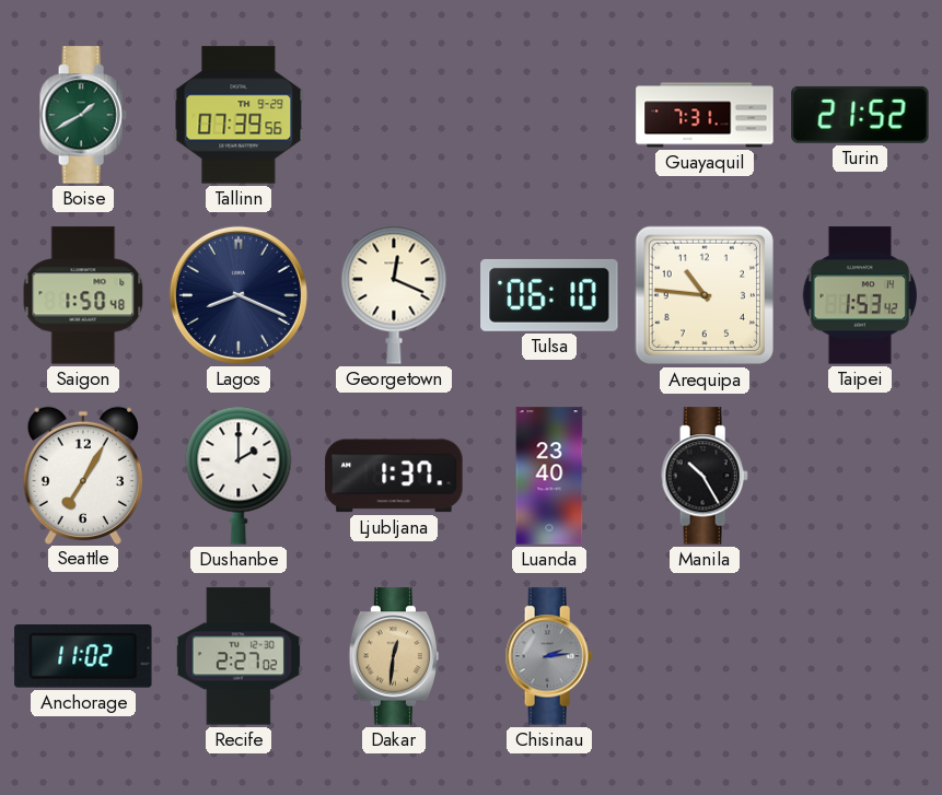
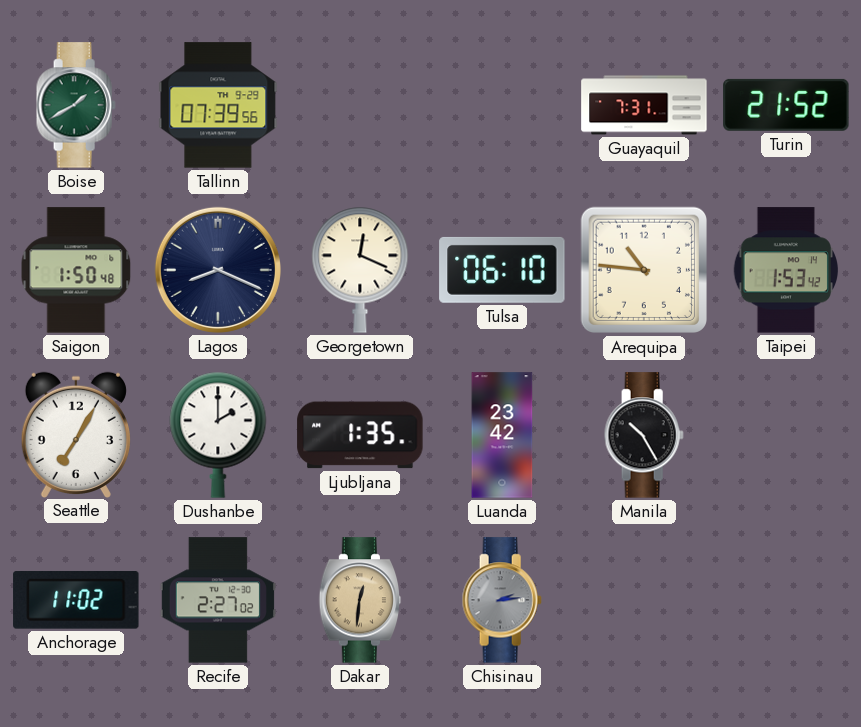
Ljubljana: 1:37 -> 1:35 (360, 435)
Luanda: 23:40 -> 23:42 (502, 435)
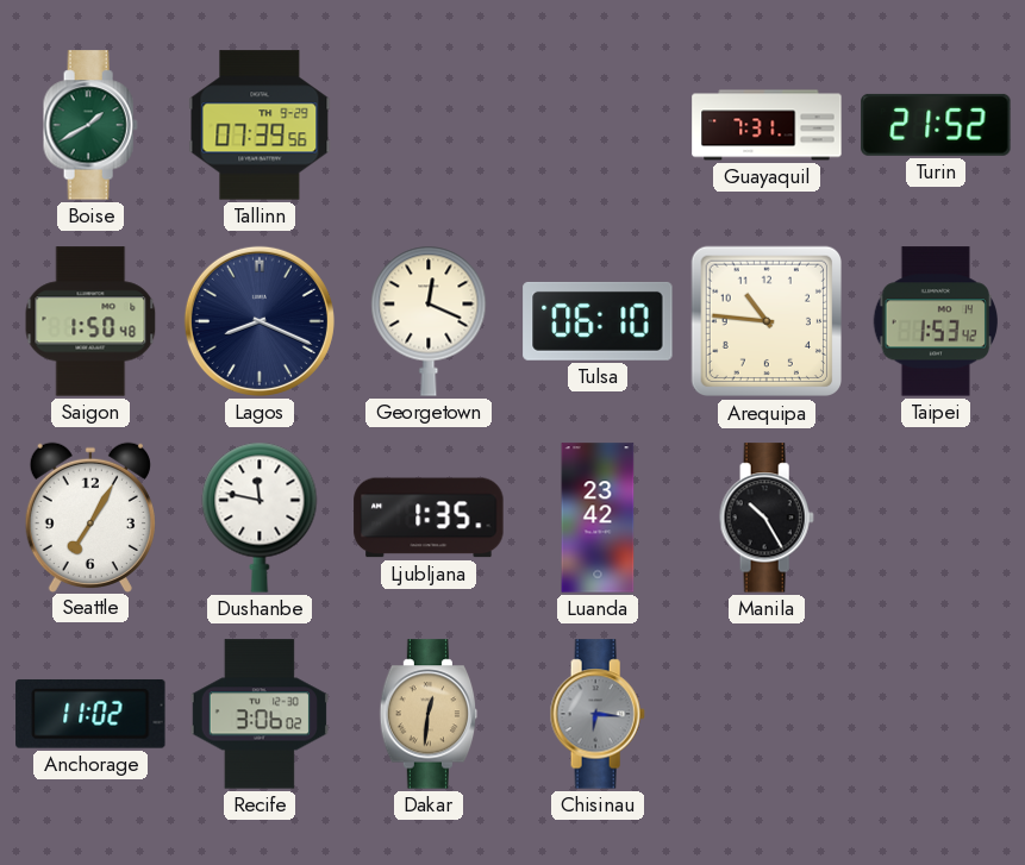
Dushanbe: 2:00 -> 11:47 (260, 518)
Recife: 2:27 -> 3:06 (260, 714)
Chisinau: 2:14 -> 6:16 (598, 714)
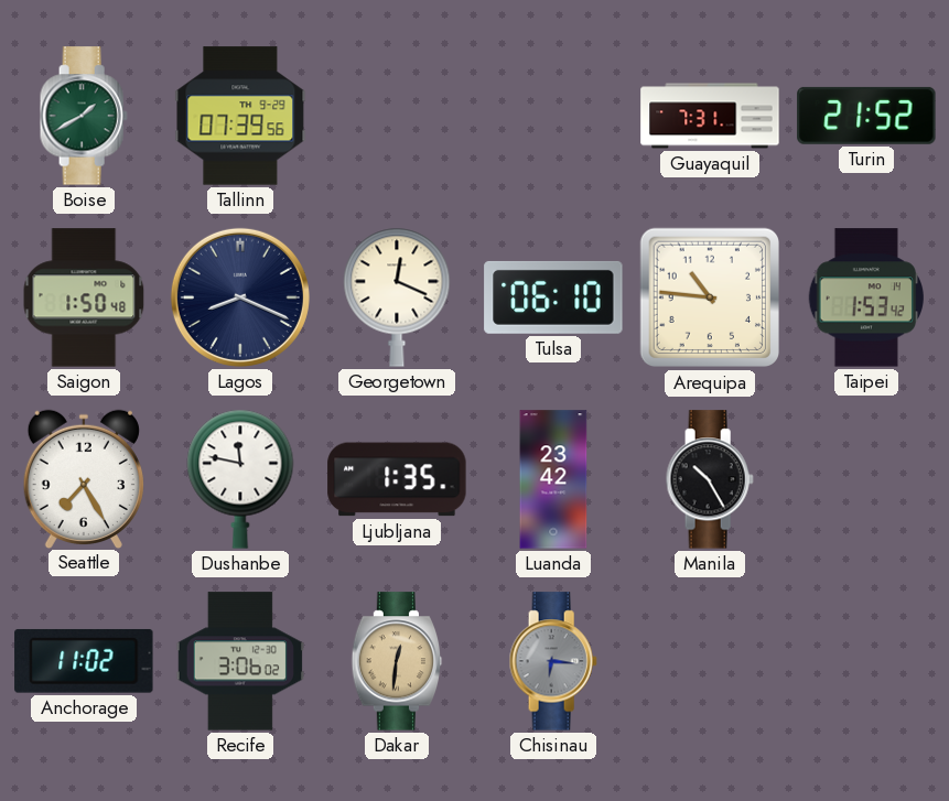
Seattle: 7:05 -> 7:25 (84, 478)
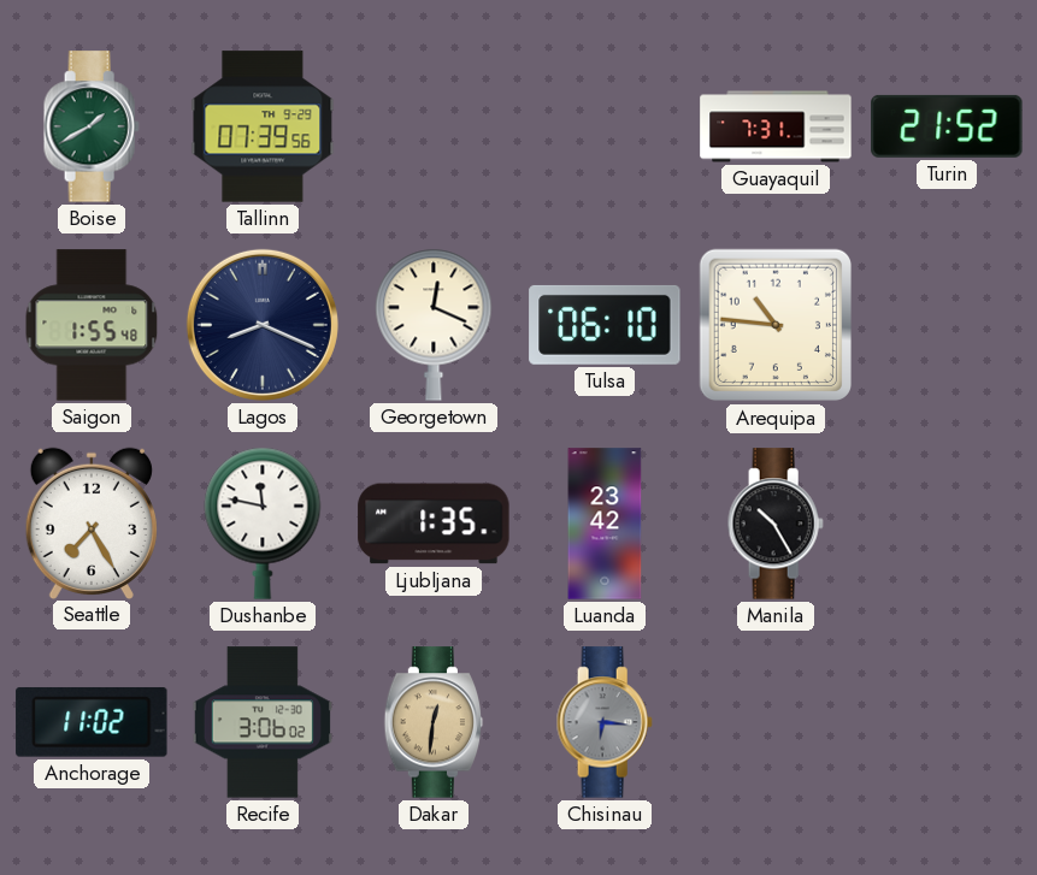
Saigon: 1:50 -> 1:55 (92, 325)
Taipei: 1:53 -> none (865, 297)
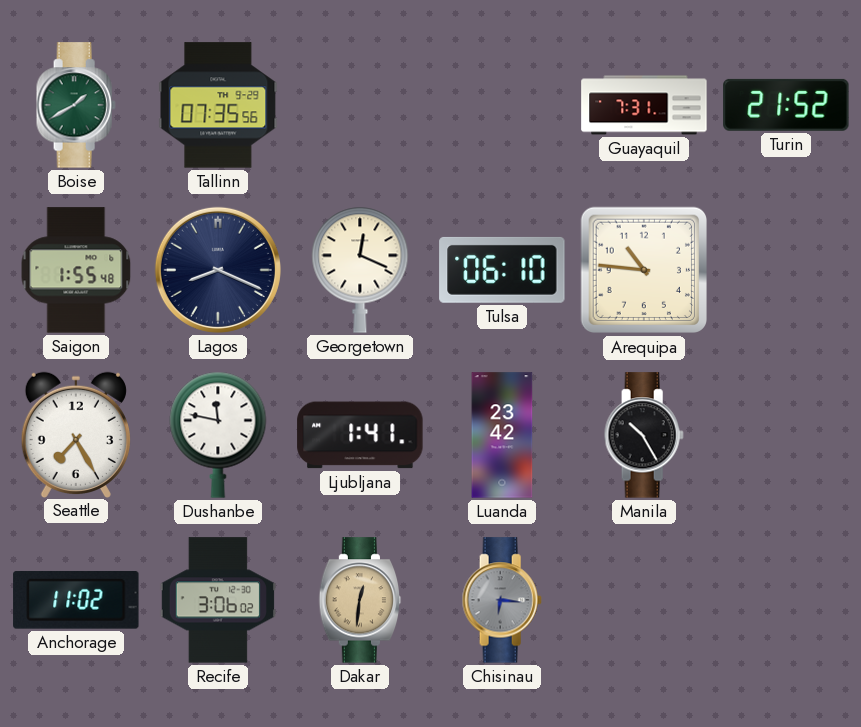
Tallinn: 07:39 -> 07:35 (218, 105)
Ljubljana: 1:35 -> 1:41 (360, 435)
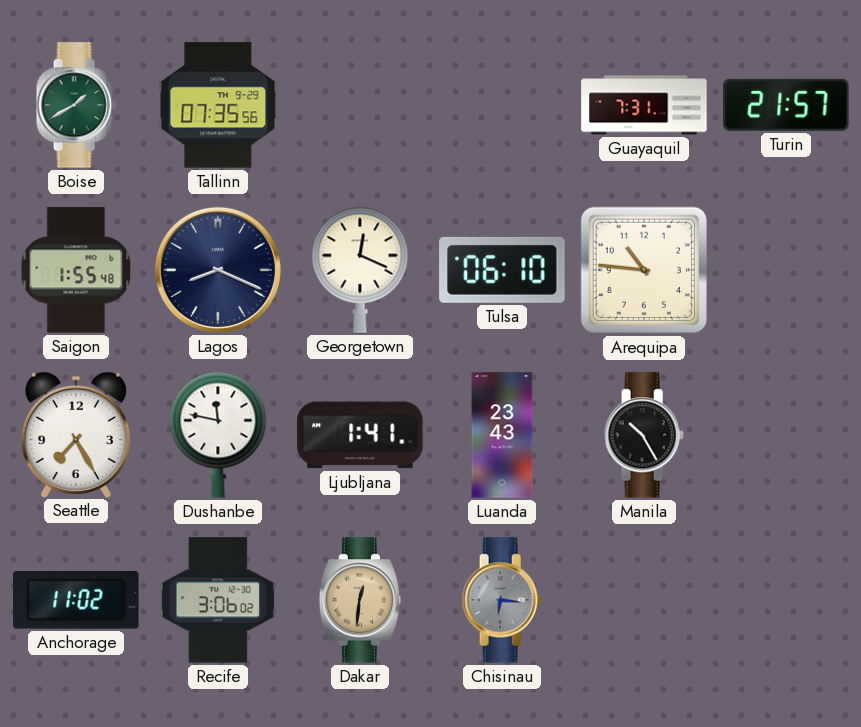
Turin: 21:52 -> 21:57 (786, 105)
Luanda: 23:42 -> 23:43 (502, 435)
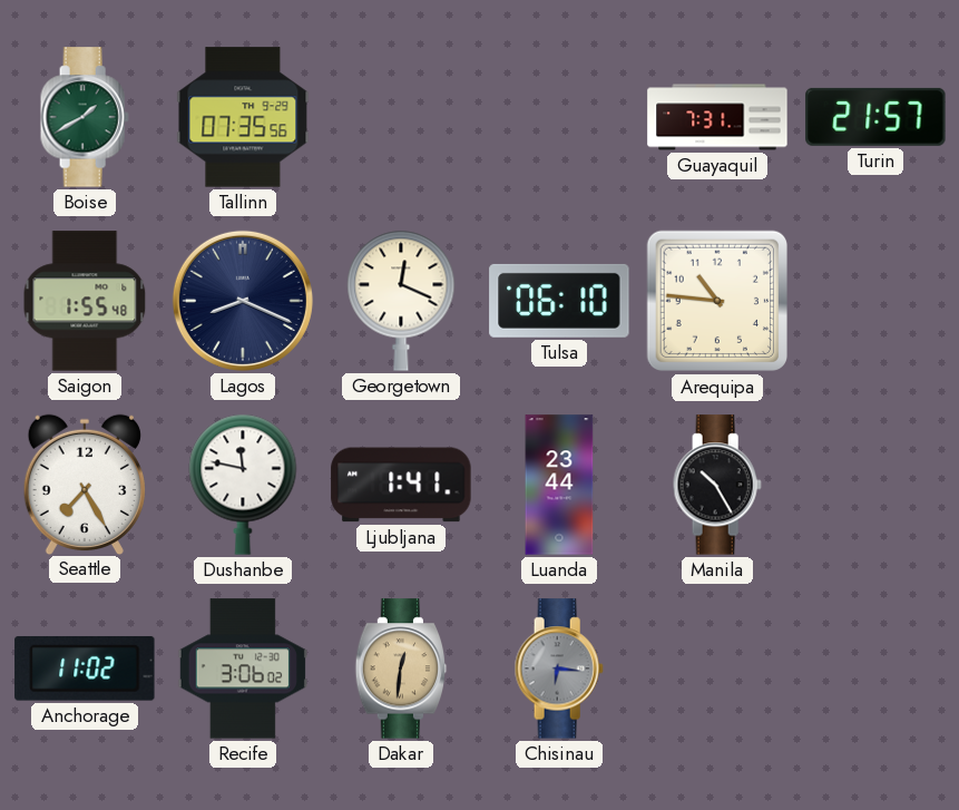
Luanda: 23:43 -> 23:44 (559, 485)
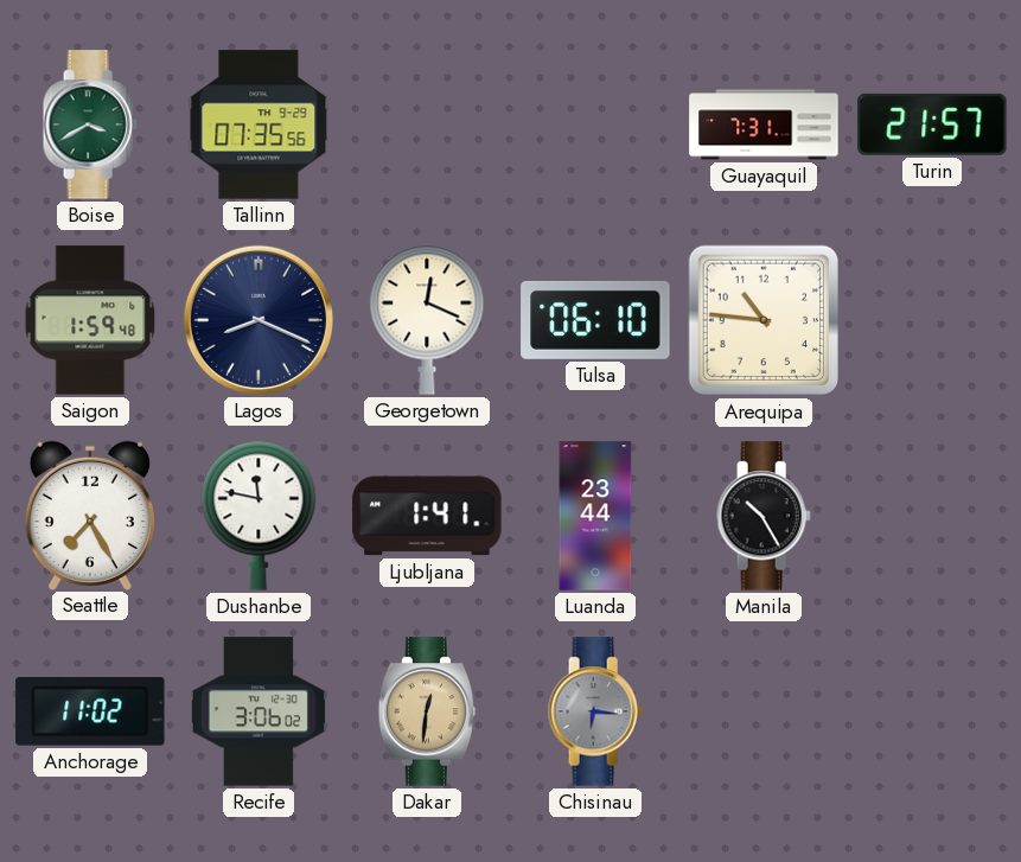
Boise: 1:40 -> 3:40 (90, 124)
Saigon: 1:55 -> 1:59 (90, 320)
